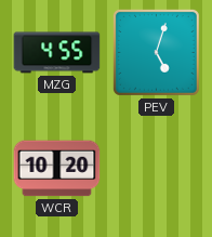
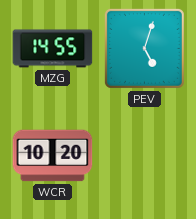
MZG: 4:55 -> 14:55 (53, 49)
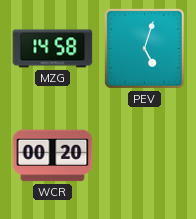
MZG: 14:55 -> 14:58 (53, 49)
WCR: 10:20 -> 00:20 (53, 156)
